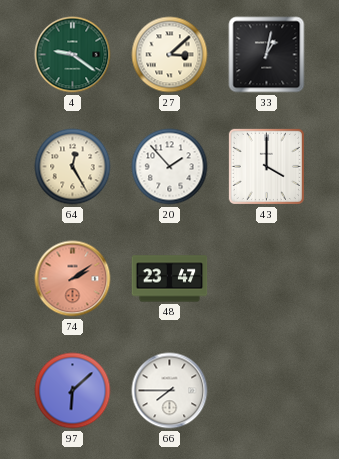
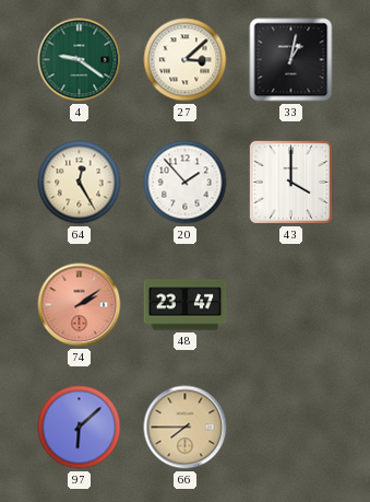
66 dial: white -> champagne (186, 428)
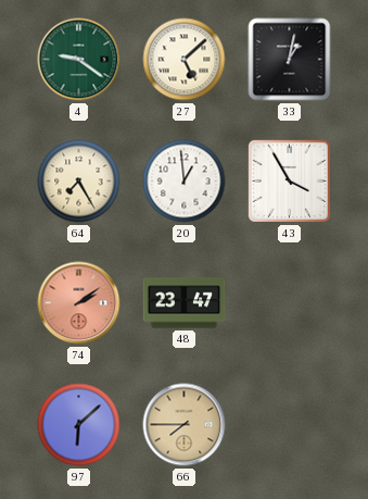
27: 3:08 -> 5:08 (185, 60)
64: 12:25 -> 7:25 (79, 182)
20: 1:53 -> 12:59 (185, 182)
43: 4:00 -> 3:55 (289, 180)
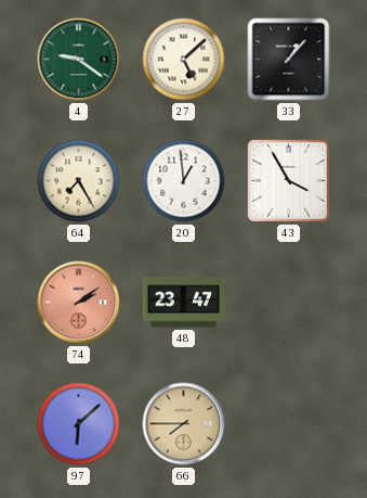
33: 1:02 -> 1:07 (289, 60)
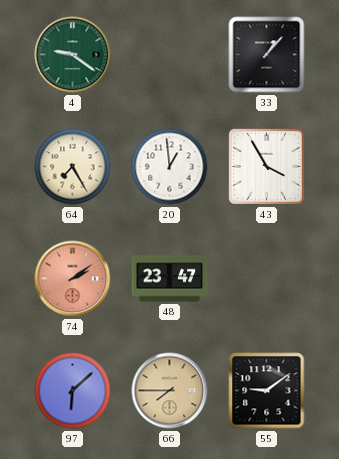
27: 5:08 -> none (184, 60)
55: none -> 9:09 (267, 391)
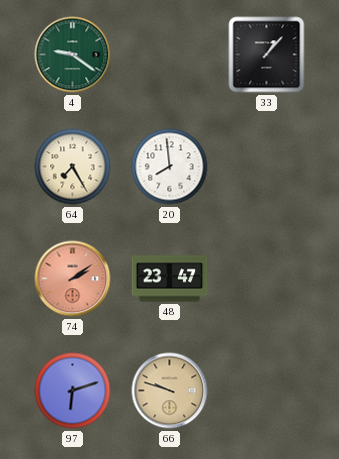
20: 12:59 -> 7:59 (170, 167)
43: 3:55 -> none (266, 166)
97: 6:08 -> 6:12 (73, 391)
66: 7:45 -> 9:48 (170, 391)
55: 9:09 -> none (267, 391)
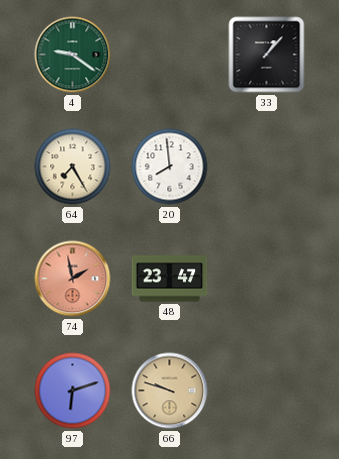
74: 2:09 -> 1:58 (73, 279)
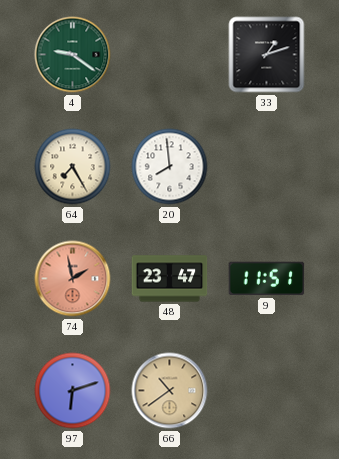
33: 1:07 -> 1:12 (267, 55)
9: none -> 11:51 (267, 279)
66: 9:48 -> 10:39 (170, 391)
